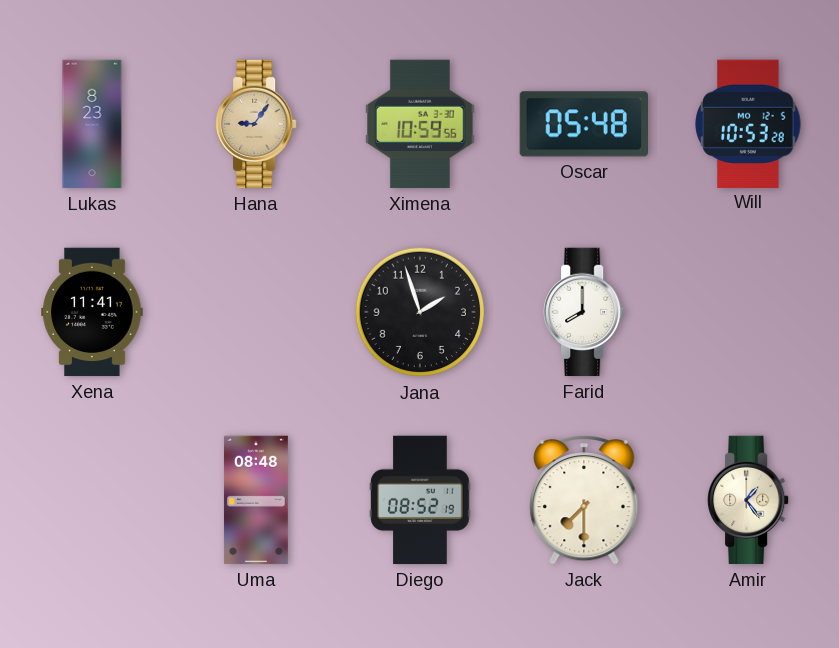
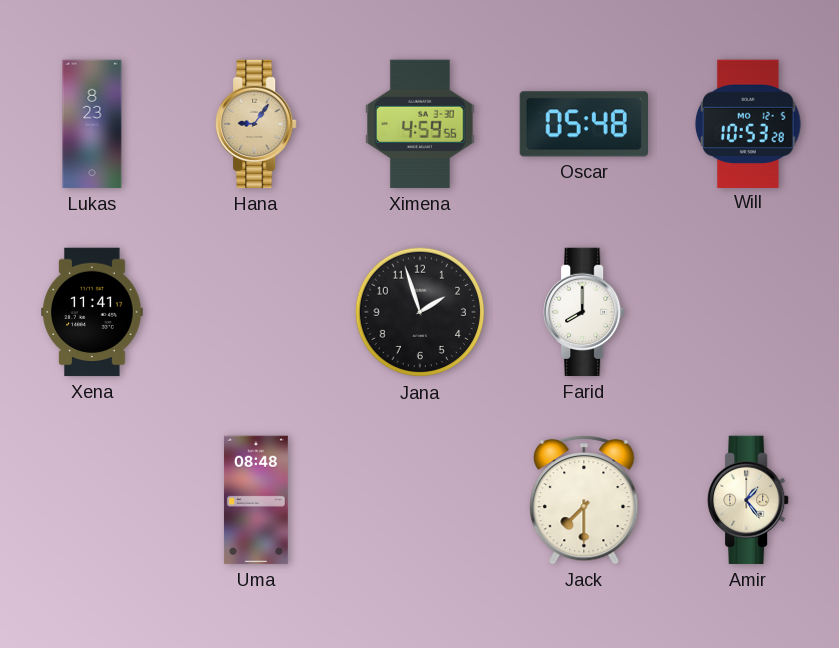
Ximena: 10:59 -> 4:59 (420, 124)
Diego: 08:52 -> none (420, 500)
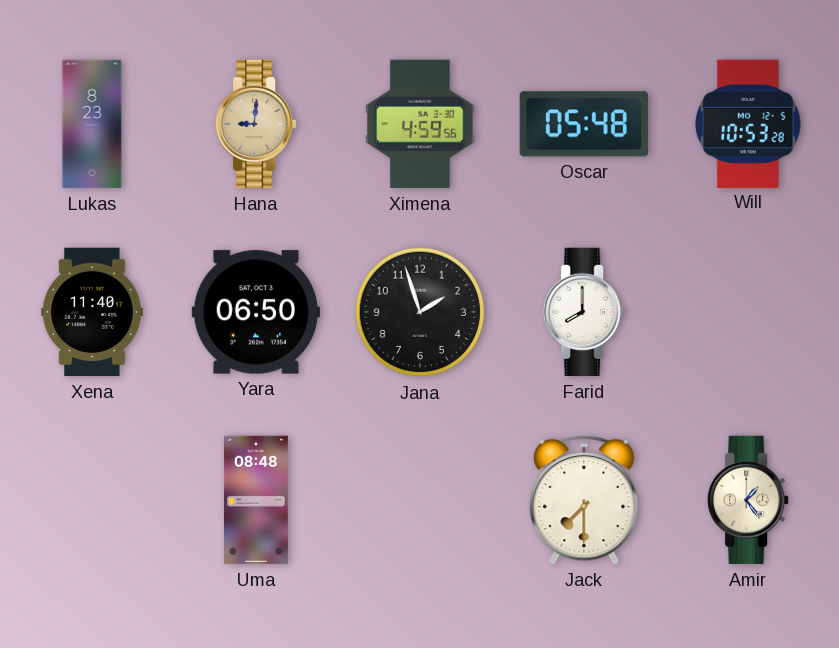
Hana: 9:06 -> 9:01 (256, 124)
Xena: 11:41 -> 11:40 (92, 312)
Yara: none -> 06:50 (255, 312)
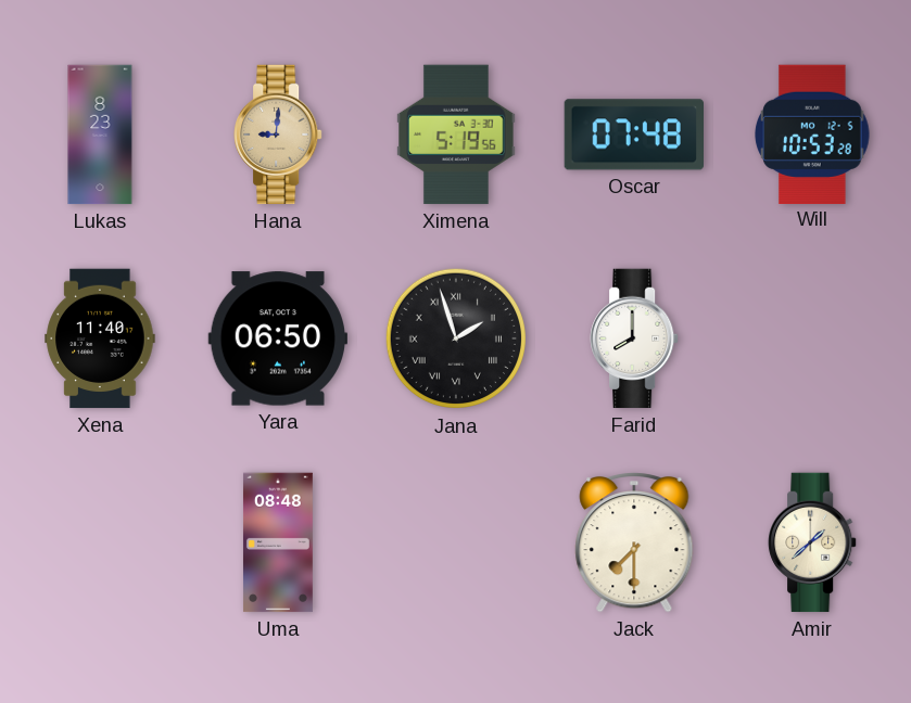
Ximena: 4:59 -> 5:19 (456, 135)
Oscar: 05:48 -> 07:48 (633, 135)
Jana numerals: Arabic -> Roman (456, 338)
Amir: 1:24 -> 1:38 (812, 542)
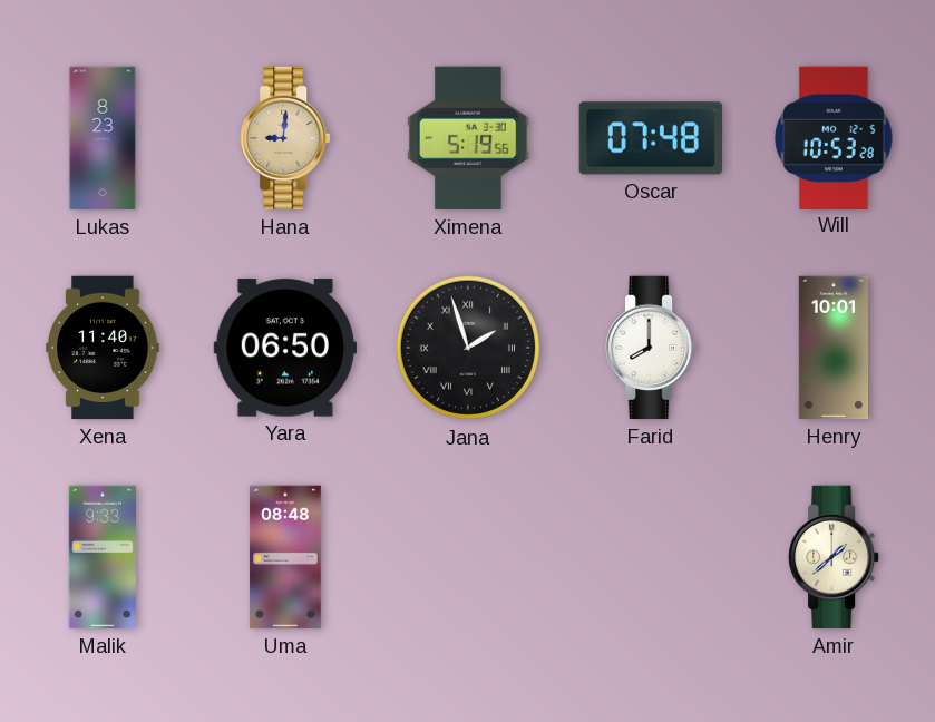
Henry: none -> 10:01 (832, 348)
Malik: none -> 9:33 (103, 557)
Jack: 7:30 -> none (634, 542)
